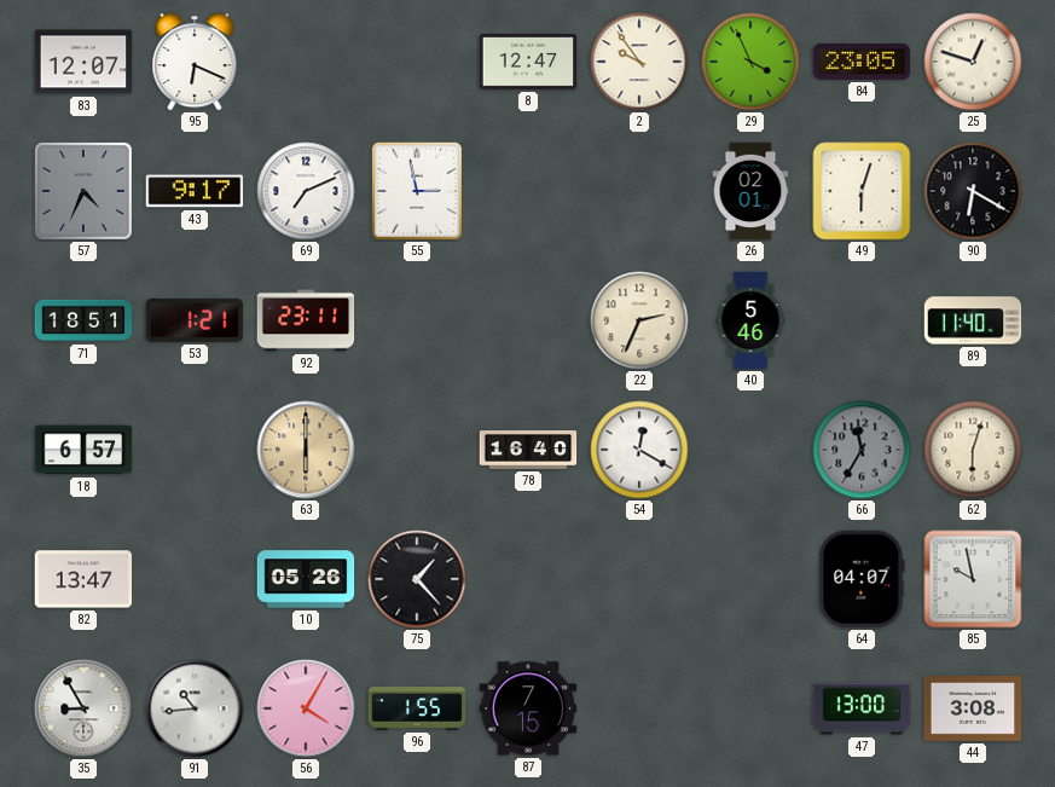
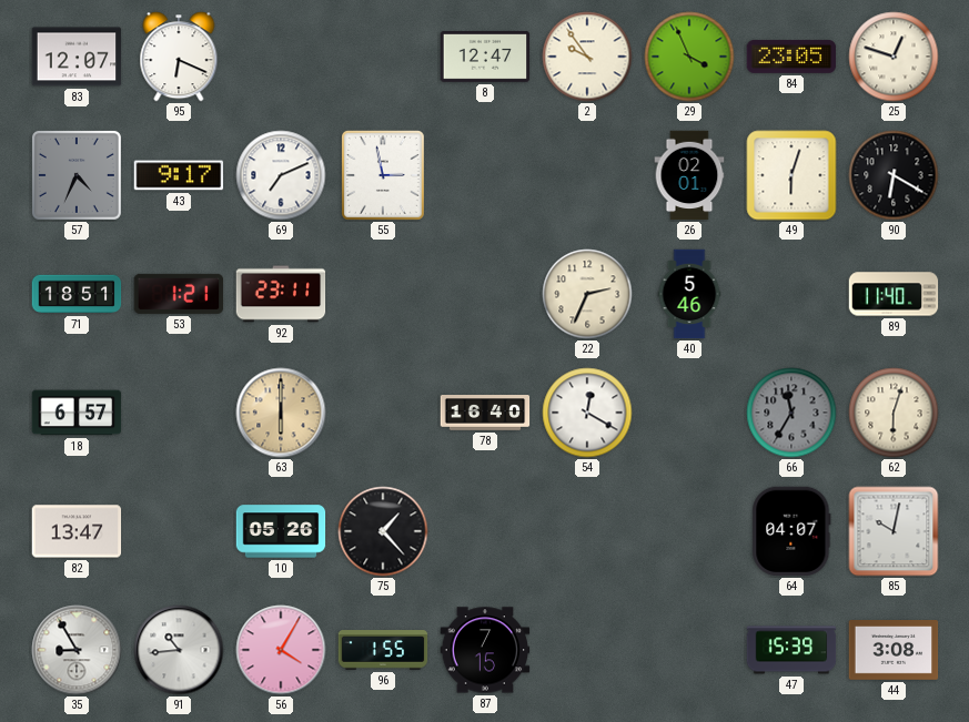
85: 9:58 -> 10:02 (894, 531)
47: 13:00 -> 15:39 (791, 650)
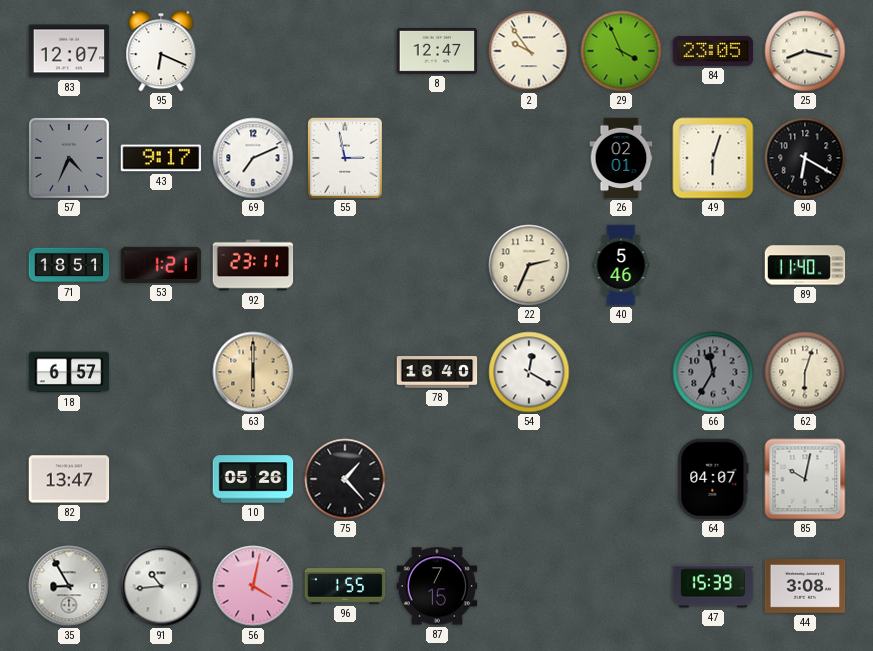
25: 12:48 -> 8:17 (805, 51)
56: 4:05 -> 4:02 (253, 586)
